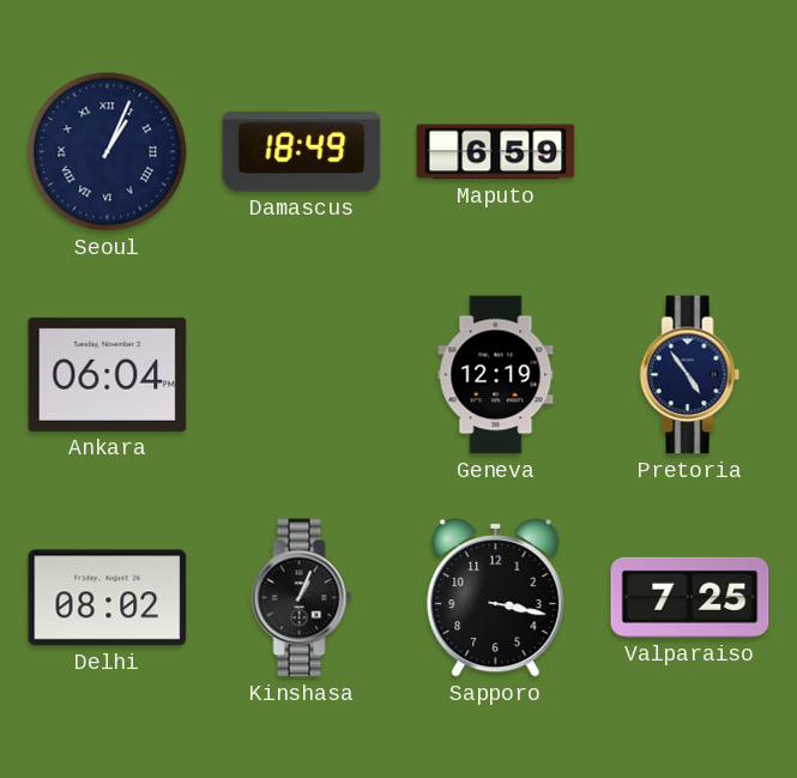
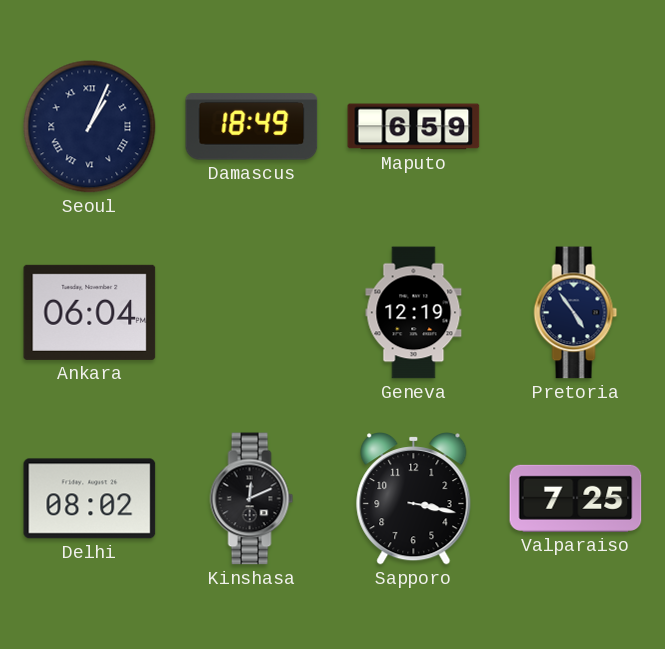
Kinshasa: 1:04 -> 12:11 (252, 499)
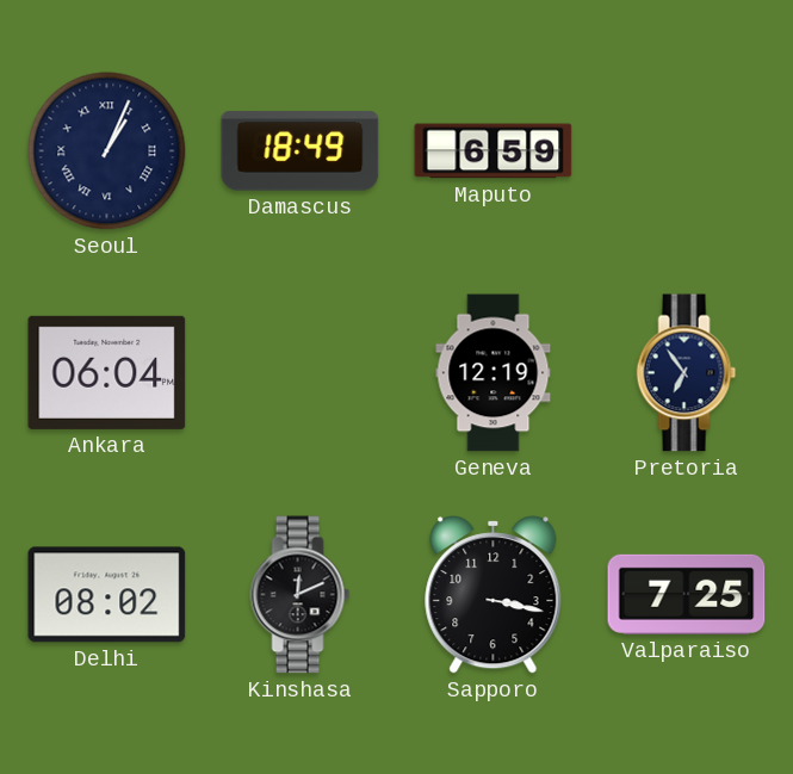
Pretoria: 4:54 -> 6:54 (687, 373)
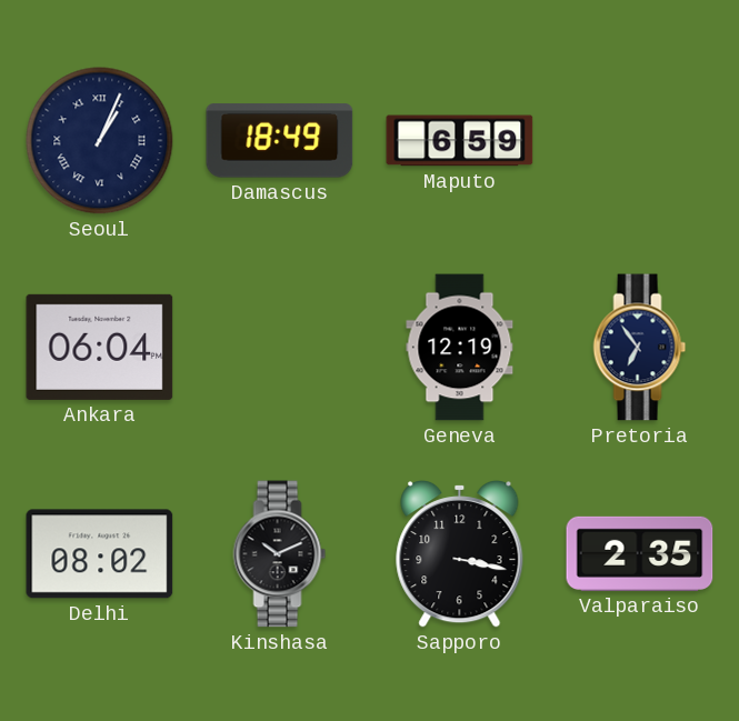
Kinshasa: 12:11 -> 10:11 (280, 554)
Valparaiso: 7:25 -> 2:35 (640, 553)
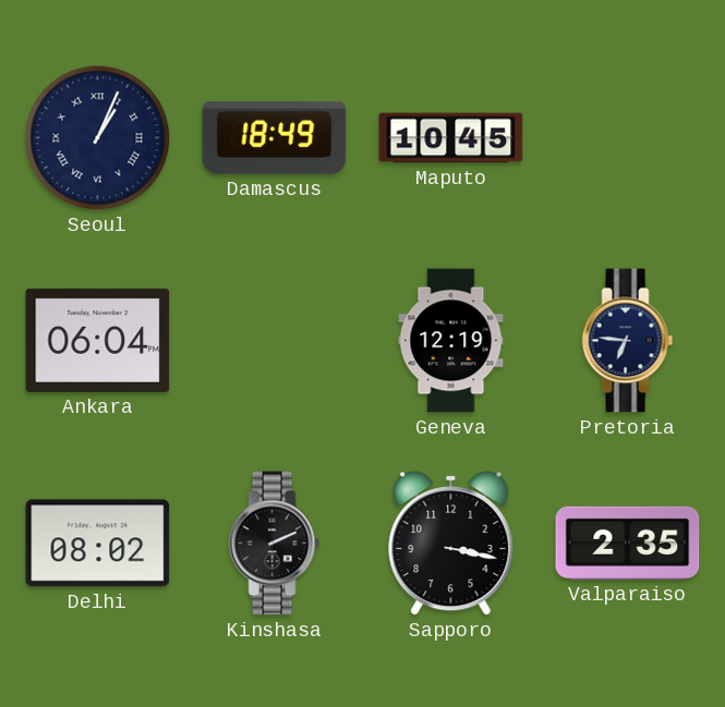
Maputo: 6:59 -> 10:45 (451, 138)
Pretoria: 6:54 -> 6:46 (628, 341)
Kinshasa: 10:11 -> 2:11 (275, 544)
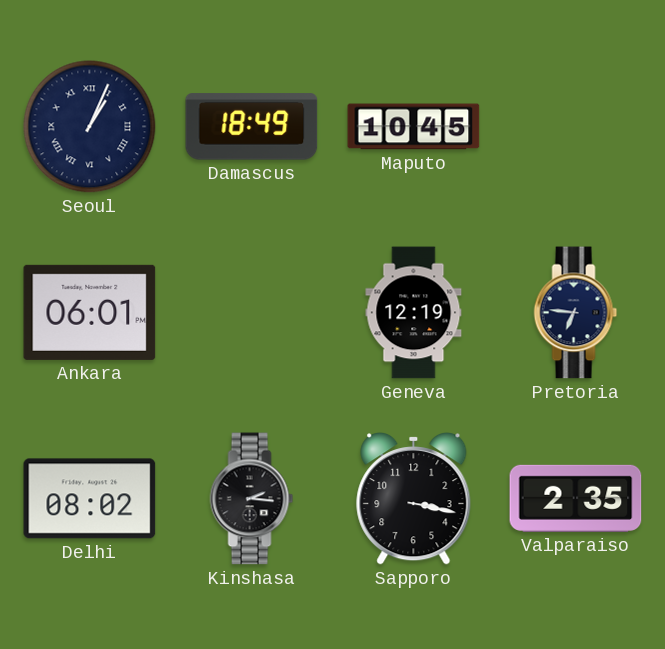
Ankara: 06:04 -> 06:01 (90, 312)
Kinshasa: 2:11 -> 2:16 (252, 499)
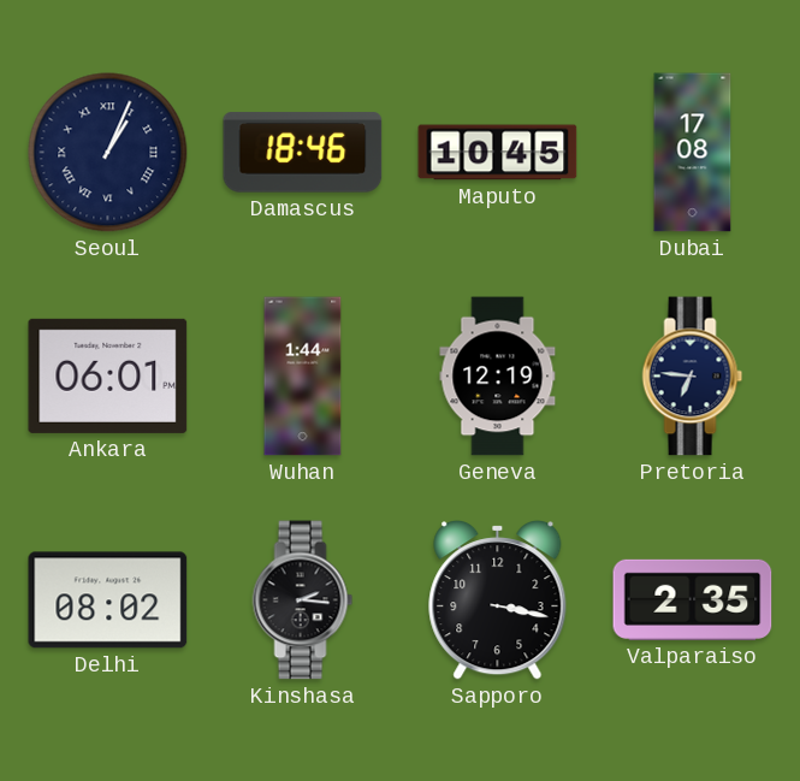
Damascus: 18:49 -> 18:46 (303, 153)
Dubai: none -> 17:08 (693, 153)
Wuhan: none -> 1:44 (303, 377)
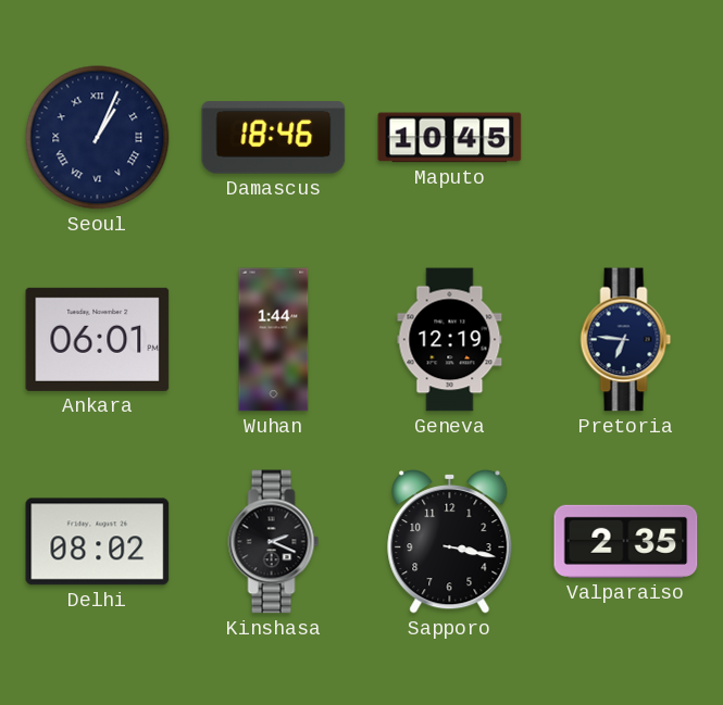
Dubai: 17:08 -> none (693, 153)
Kinshasa: 2:16 -> 2:19 (274, 542)
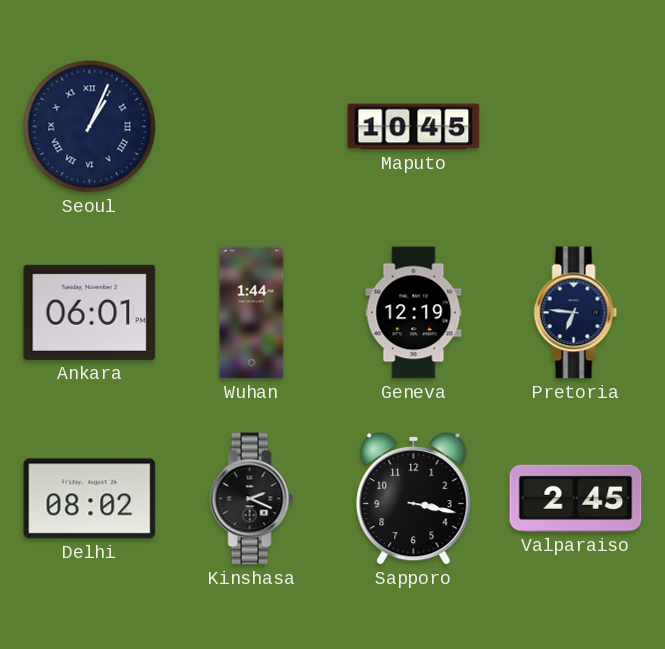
Damascus: 18:46 -> none (274, 138)
Valparaiso: 2:35 -> 2:45 (576, 498)
